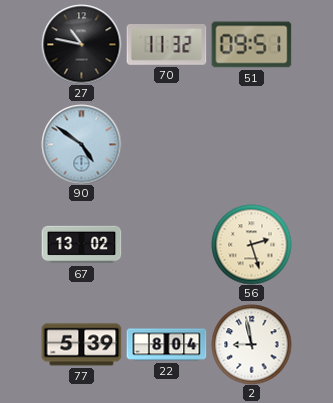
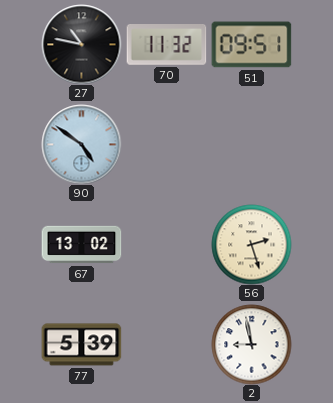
22: 8:04 -> none (166, 345)
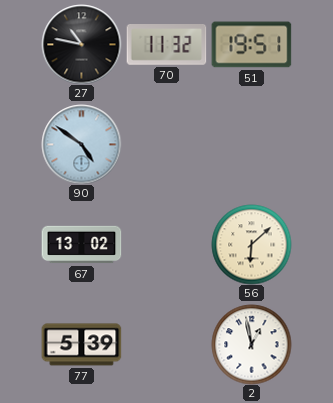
51: 09:51 -> 19:51 (251, 45)
56: 2:27 -> 6:08 (251, 244)
2: 8:58 -> 12:58 (251, 344)
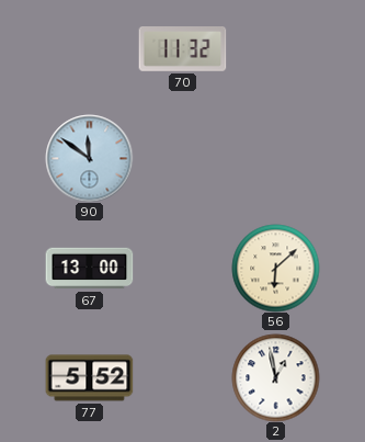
27: 10:47 -> none (81, 44)
51: 19:51 -> none (251, 45)
90: 4:51 -> 11:51 (89, 158)
67: 13:02 -> 13:00 (89, 269)
77: 5:39 -> 5:52 (89, 378)
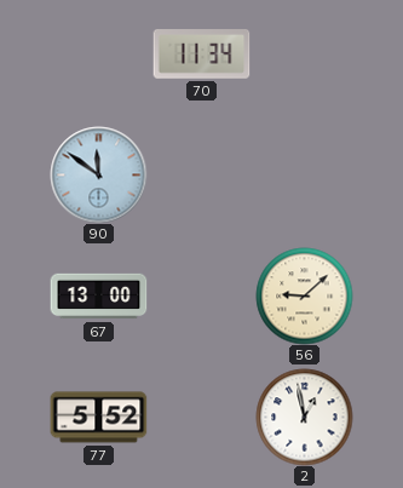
70: 11:32 -> 11:34 (201, 54)
56: 6:08 -> 9:08 (304, 295)
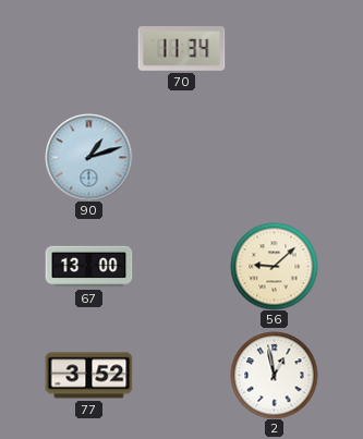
90: 11:51 -> 1:12 (88, 157)
77: 5:52 -> 3:52 (88, 376)
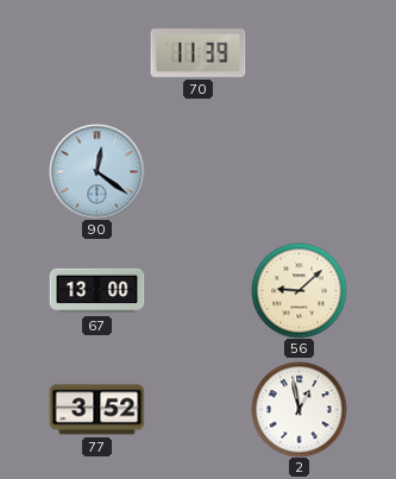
70: 11:34 -> 11:39 (197, 53)
90: 1:12 -> 12:21 (96, 171)
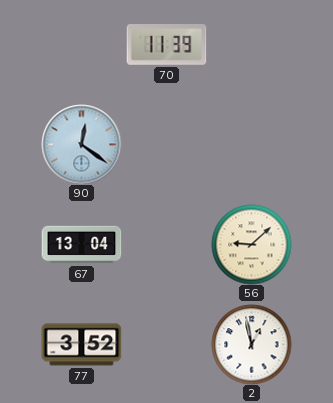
67: 13:00 -> 13:04 (81, 245)
